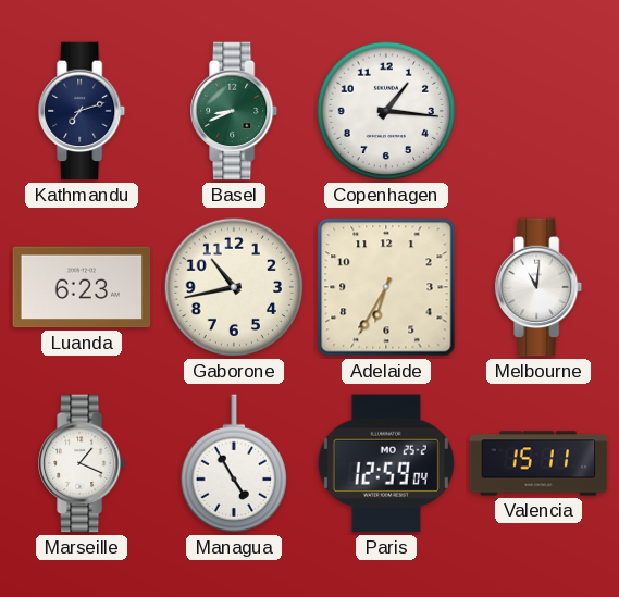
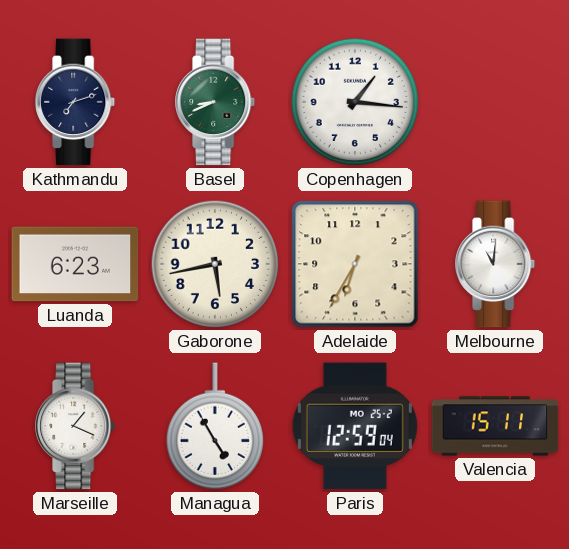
Gaborone: 10:43 -> 5:43 (215, 264)
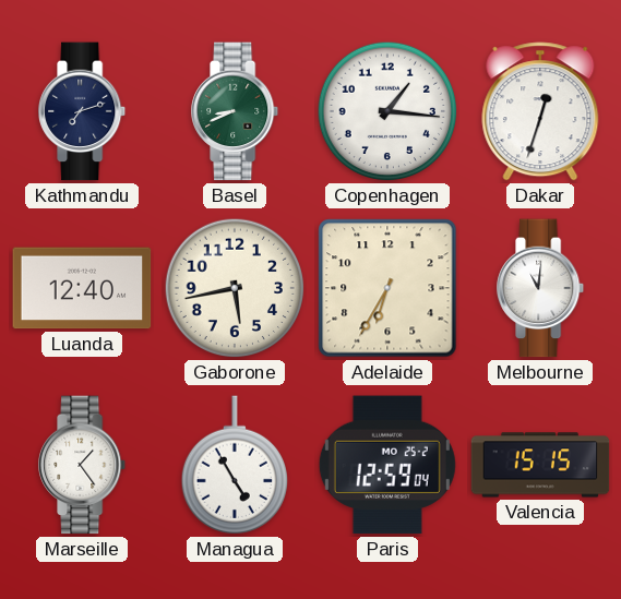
Dakar: none -> 12:33 (540, 111)
Luanda: 6:23 -> 12:40 (82, 288)
Marseille: 1:19 -> 1:24 (83, 465)
Valencia: 15:11 -> 15:15 (540, 465)
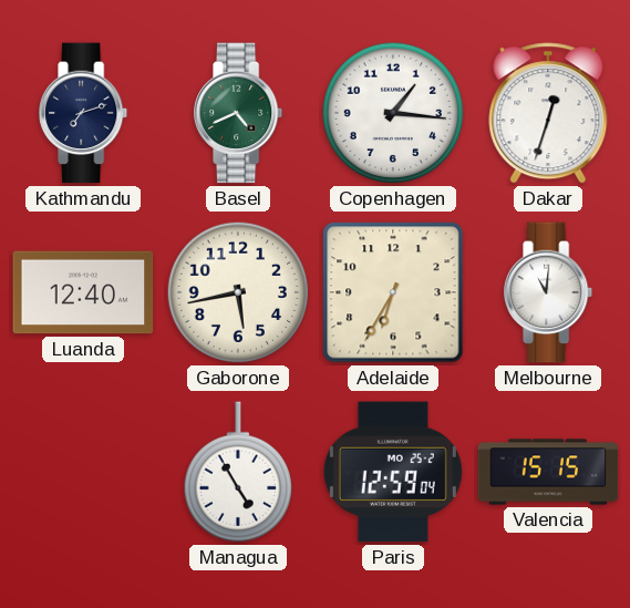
Basel: 8:41 -> 4:41 (239, 113)
Marseille: 1:24 -> none (83, 465)
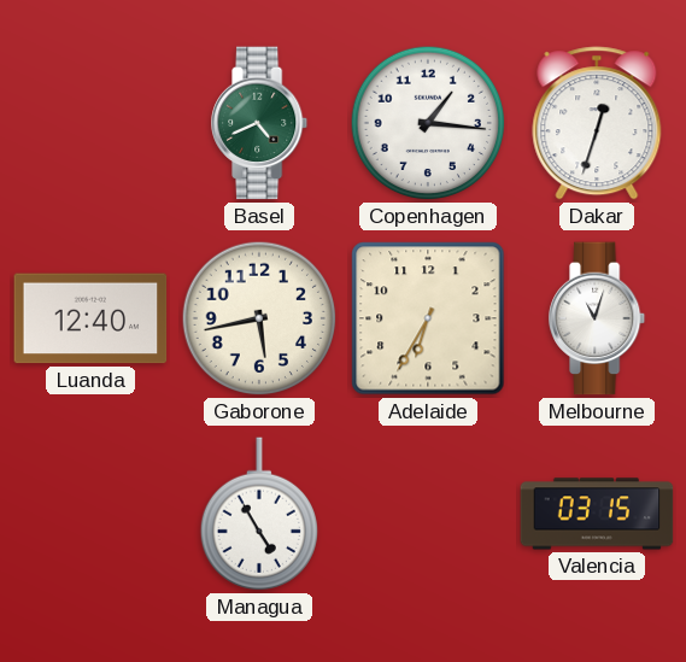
Kathmandu: 7:12 -> none (84, 113)
Melbourne: 11:01 -> 11:03 (598, 318)
Paris: 12:59 -> none (393, 472)
Valencia: 15:15 -> 03:15 (597, 514)
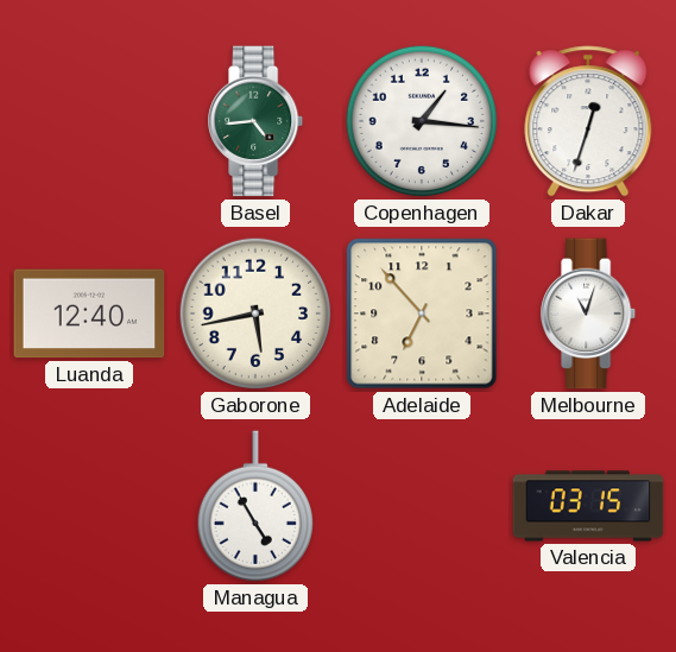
Basel: 4:41 -> 4:44 (257, 121)
Adelaide: 6:35 -> 6:53 (422, 314)
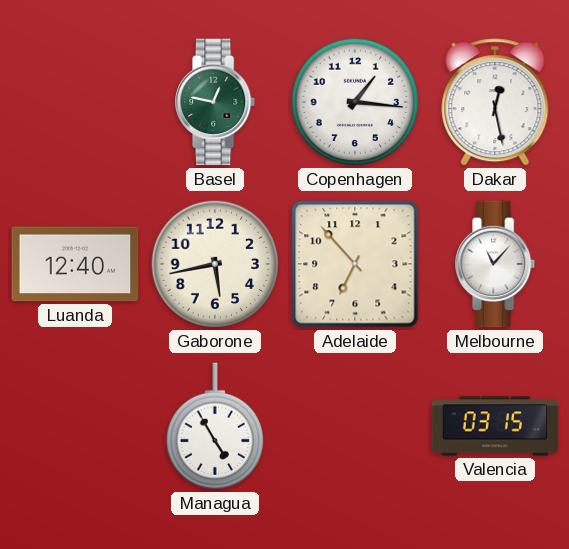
Basel: 4:44 -> 12:47 (216, 102)
Dakar: 12:33 -> 12:28 (495, 102)
Melbourne: 11:03 -> 11:07 (496, 264)
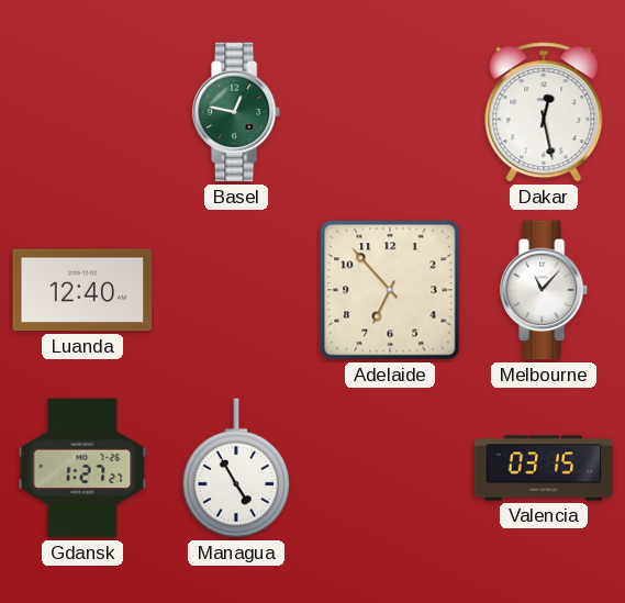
Copenhagen: 1:16 -> none (355, 102)
Gaborone: 5:43 -> none (215, 264)
Gdansk: none -> 1:27 (82, 468)
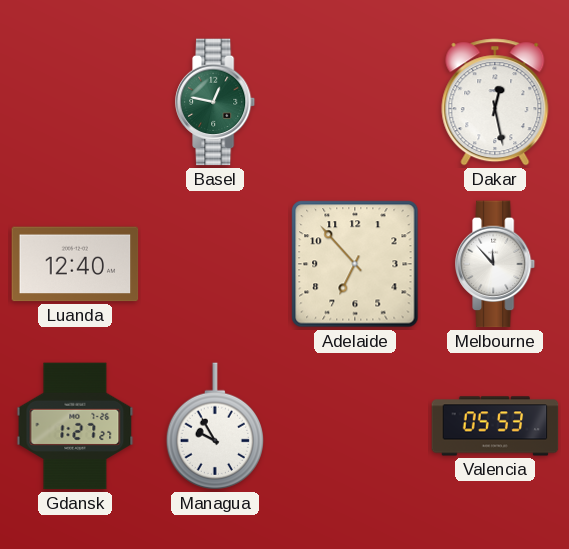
Melbourne: 11:07 -> 11:53 (496, 264)
Managua: 4:55 -> 9:55 (214, 426)
Valencia: 03:15 -> 05:53 (495, 426)
